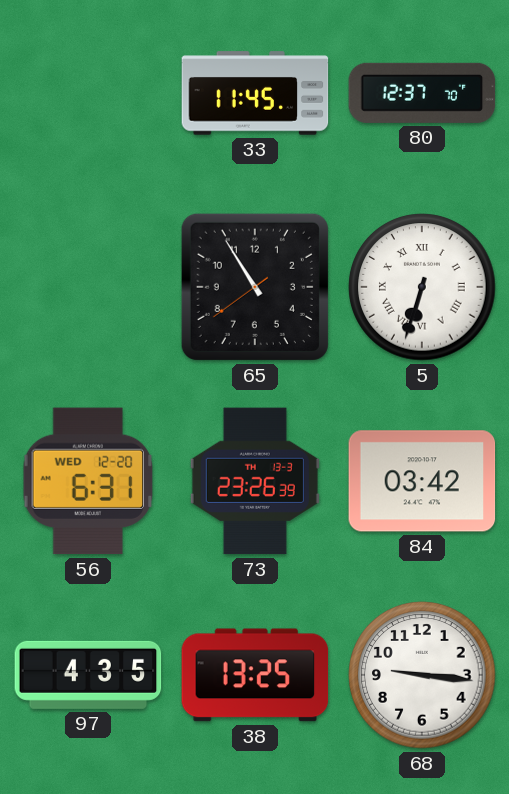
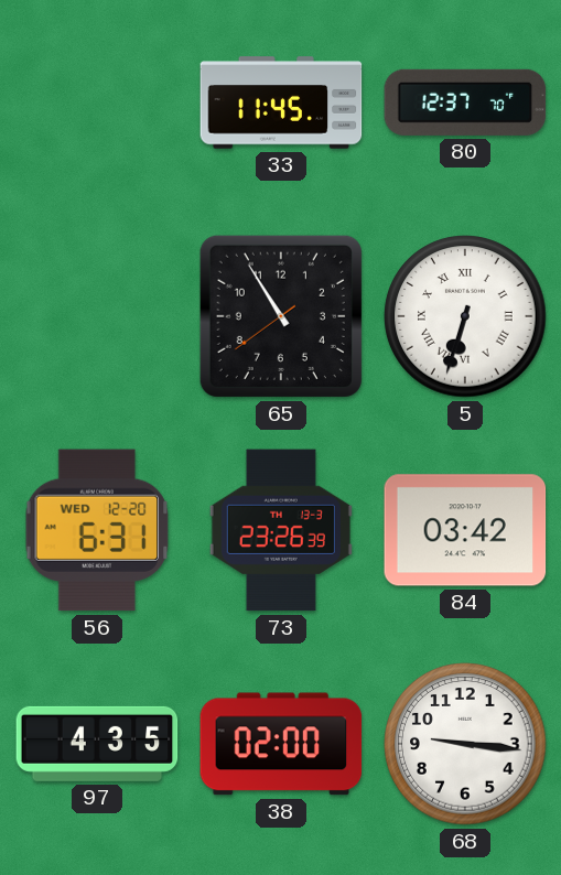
38: 13:25 -> 02:00 (281, 744)
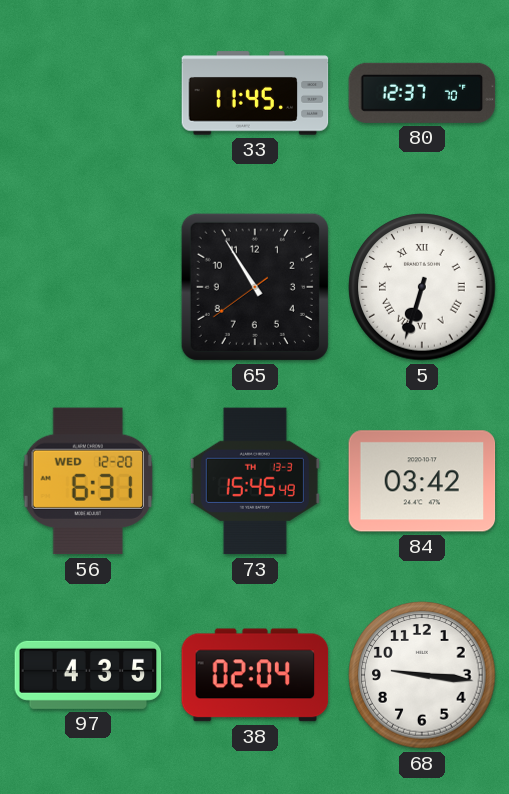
73: 23:26 -> 15:45 (255, 481)
38: 02:00 -> 02:04 (255, 675)
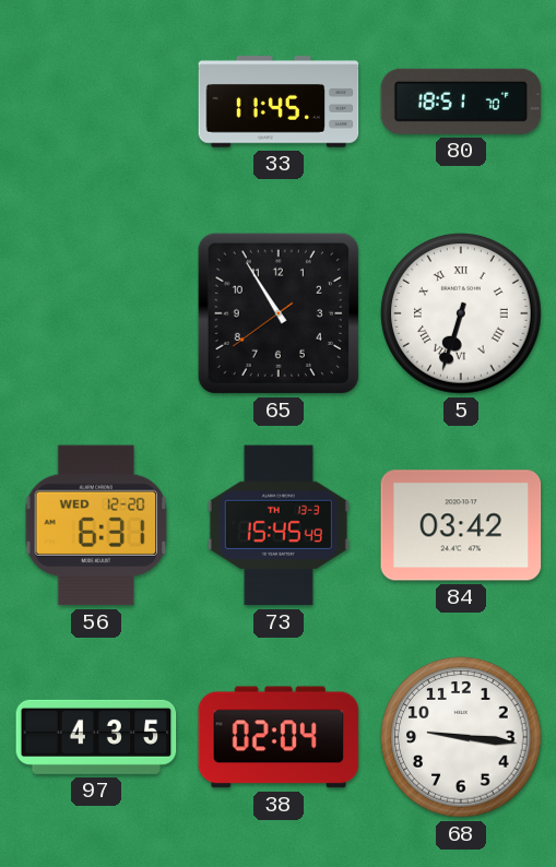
80: 12:37 -> 18:51 (461, 102)
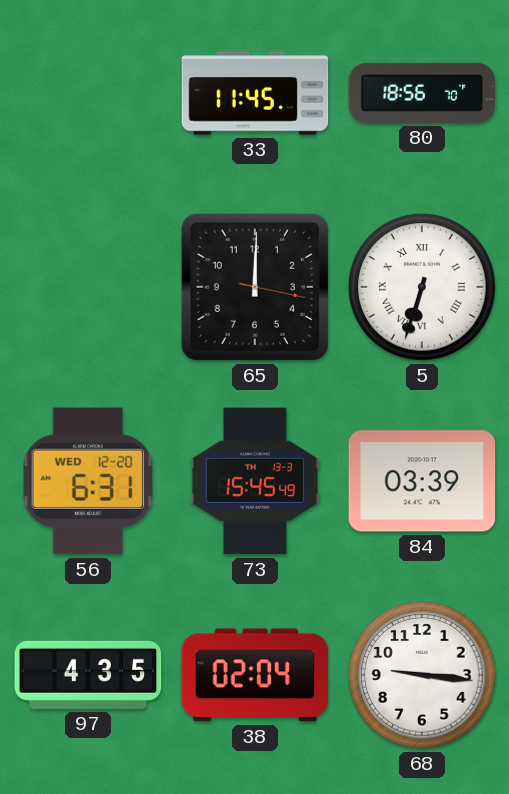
80: 18:51 -> 18:56 (422, 93)
65: 10:54 -> 12:00 (255, 287)
84: 03:42 -> 03:39 (422, 481)
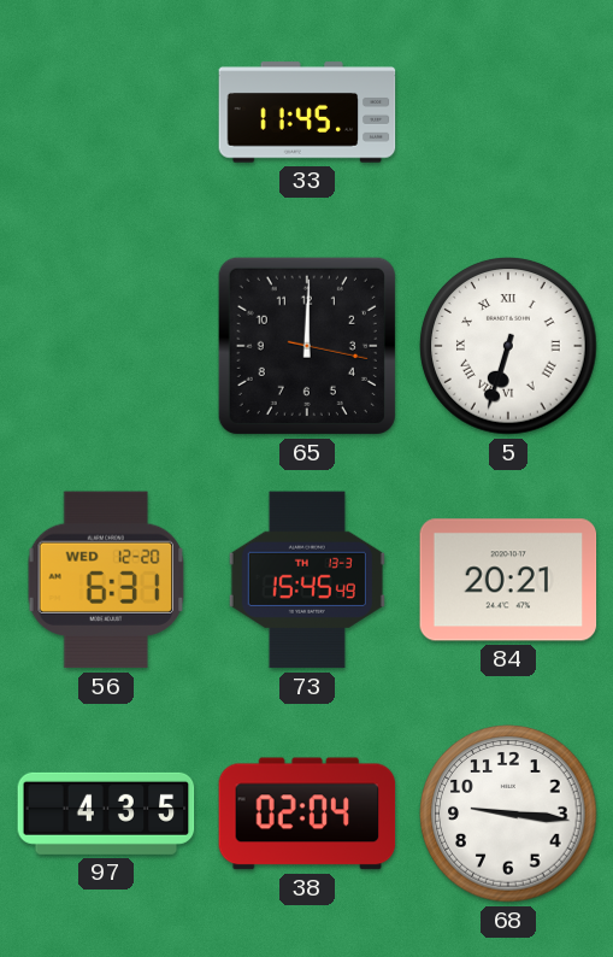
80: 18:56 -> none (422, 93)
84: 03:39 -> 20:21 (508, 580)
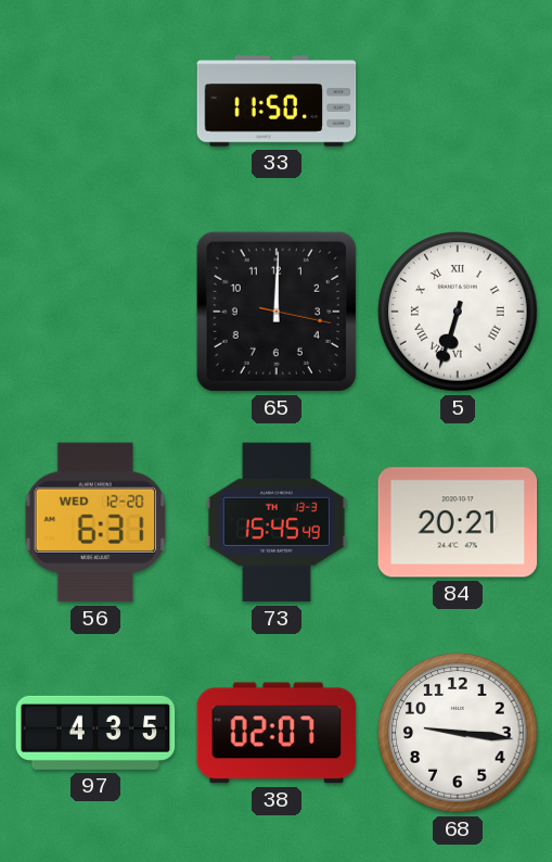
33: 11:45 -> 11:50 (277, 101)
38: 02:04 -> 02:07 (277, 733)
